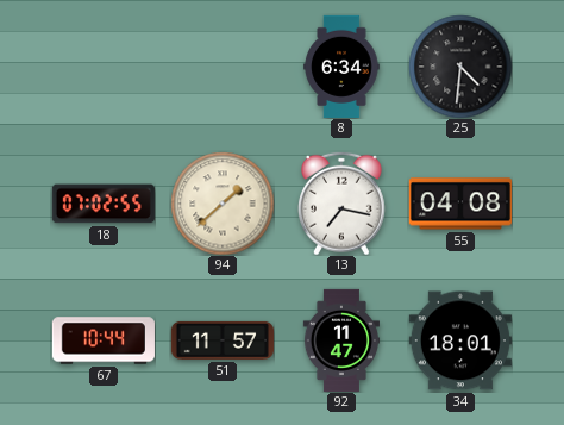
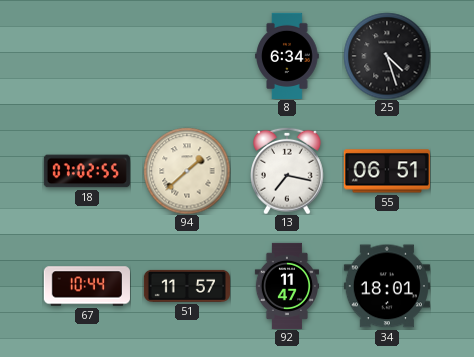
25: 4:31 -> 4:27 (387, 56)
55: 04:08 -> 06:51 (387, 171)
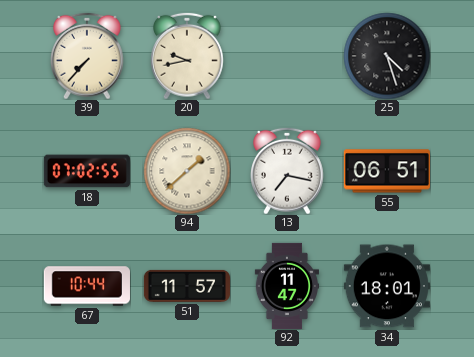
39: none -> 7:37 (88, 56)
20: none -> 9:43 (188, 56)
8: 6:34 -> none (287, 56)
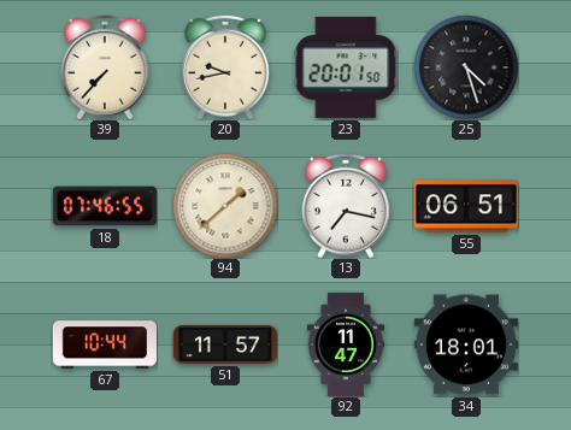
23: none -> 20:01 (346, 67)
18: 07:02 -> 07:46 (105, 206)
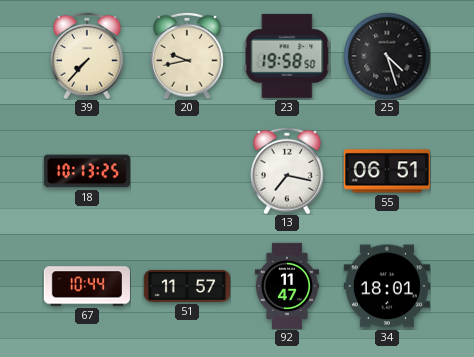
23: 20:01 -> 19:58 (287, 56)
18: 07:46 -> 10:13 (87, 171)
94: 1:38 -> none (225, 206)
